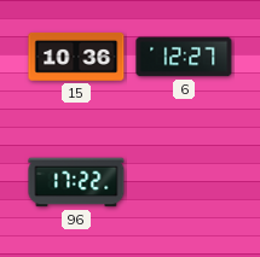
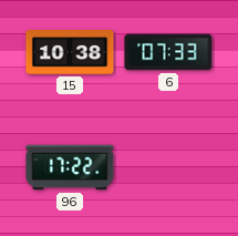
15: 10:36 -> 10:38 (70, 52)
6: 12:27 -> 07:33 (168, 52)
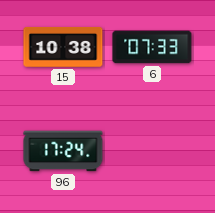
96: 17:22 -> 17:24 (63, 151)
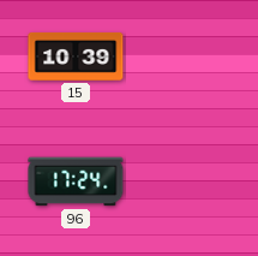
15: 10:38 -> 10:39 (76, 56)
6: 07:33 -> none (152, 47)
